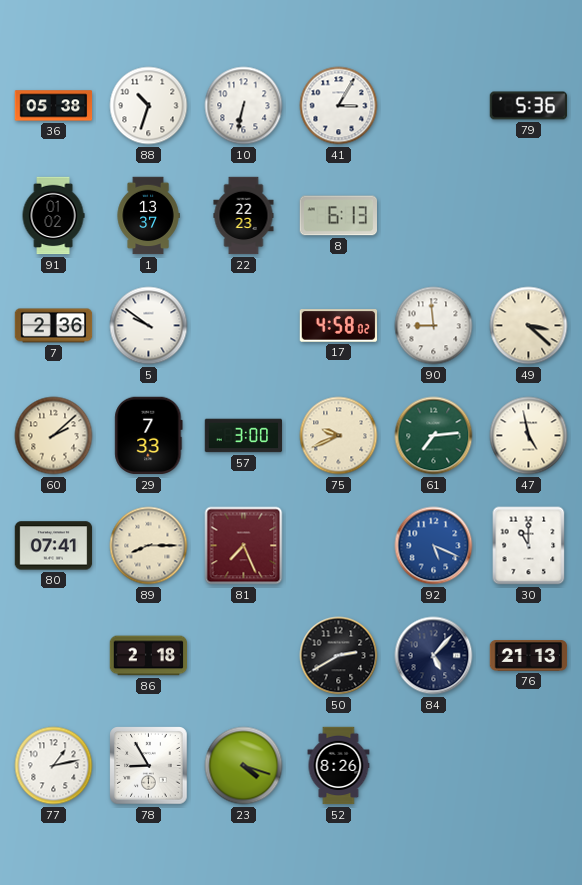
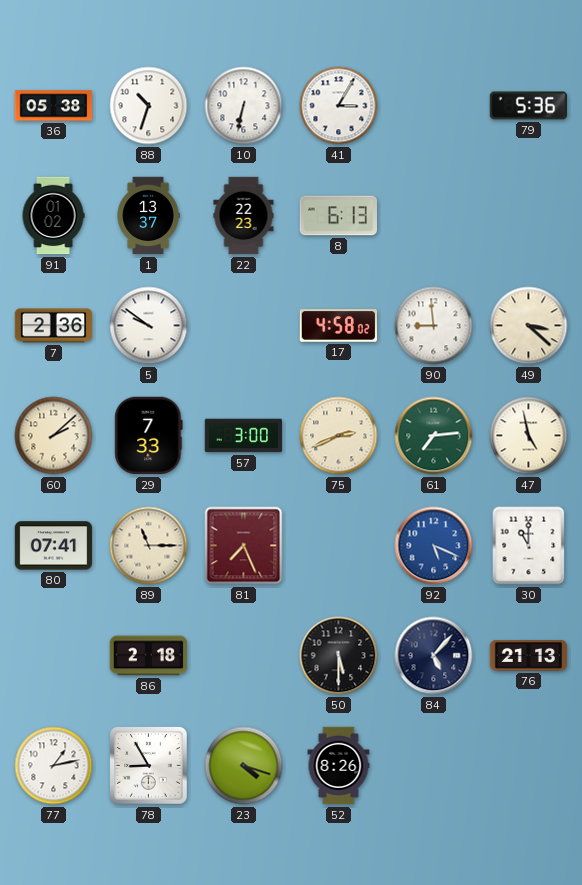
75: 9:41 -> 2:41 (339, 436)
89: 8:15 -> 11:15 (149, 546)
50: 2:40 -> 5:30 (339, 656)
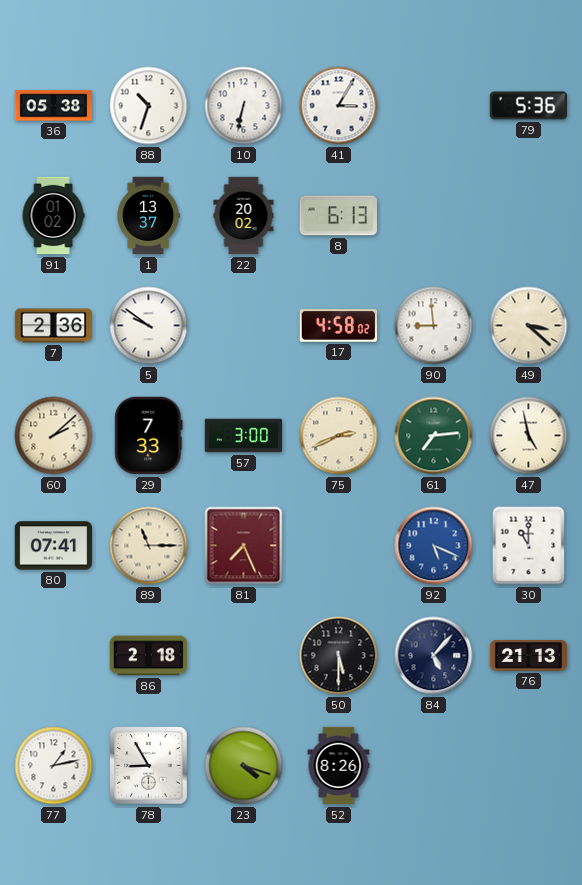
22: 22:23 -> 20:02 (244, 216)
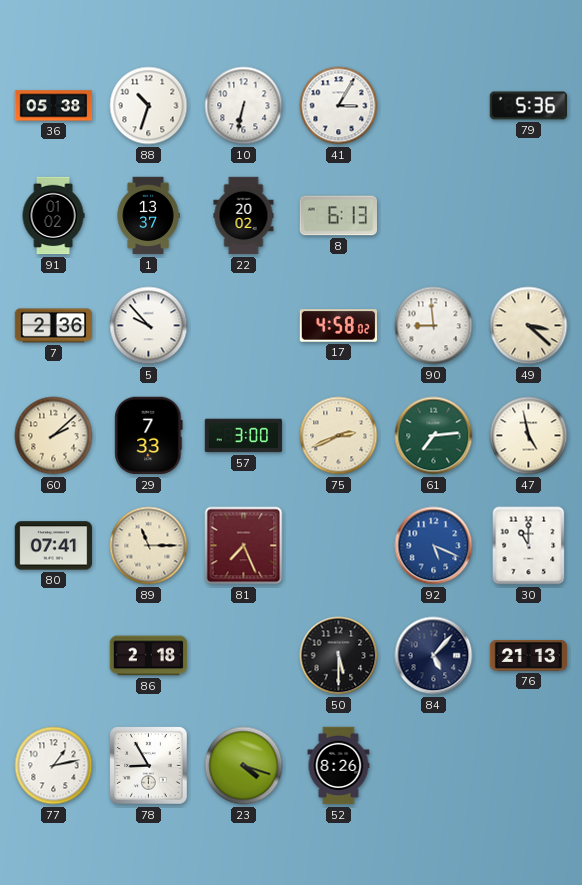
5: 9:51 -> 9:53 (149, 326)
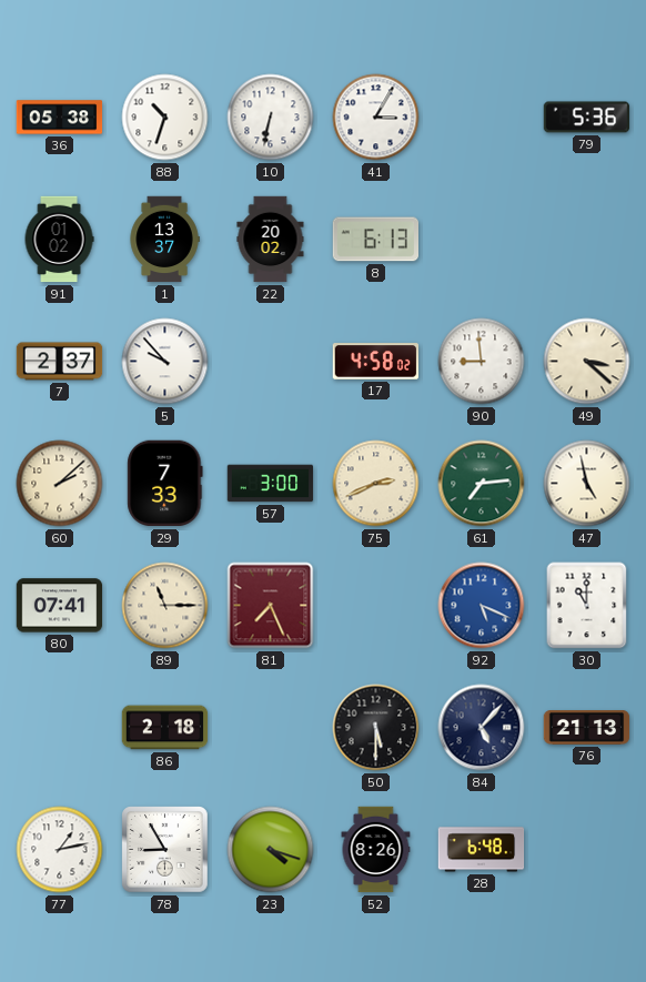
7: 2:36 -> 2:37 (60, 362)
28: none -> 6:48 (482, 850)
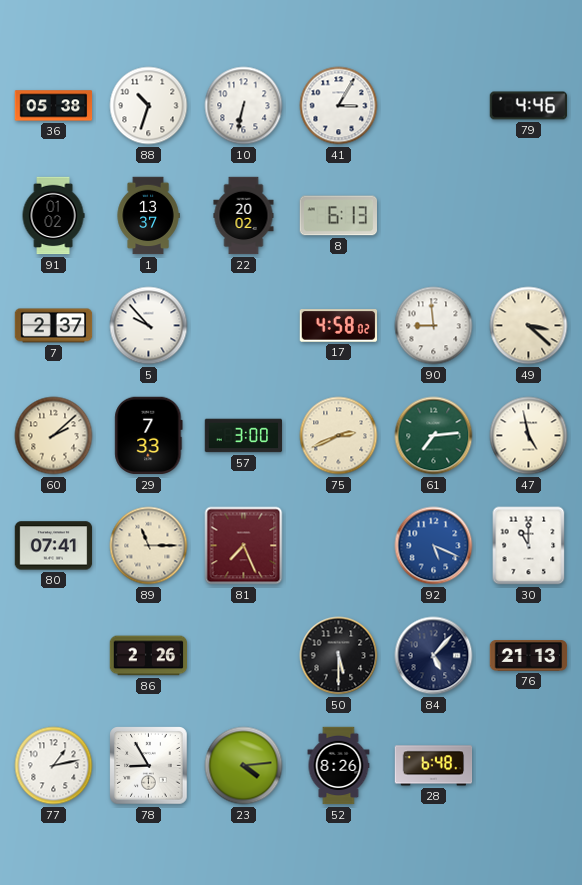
79: 5:36 -> 4:46 (529, 106)
86: 2:18 -> 2:26 (149, 656)
23: 4:18 -> 4:14 (244, 766)
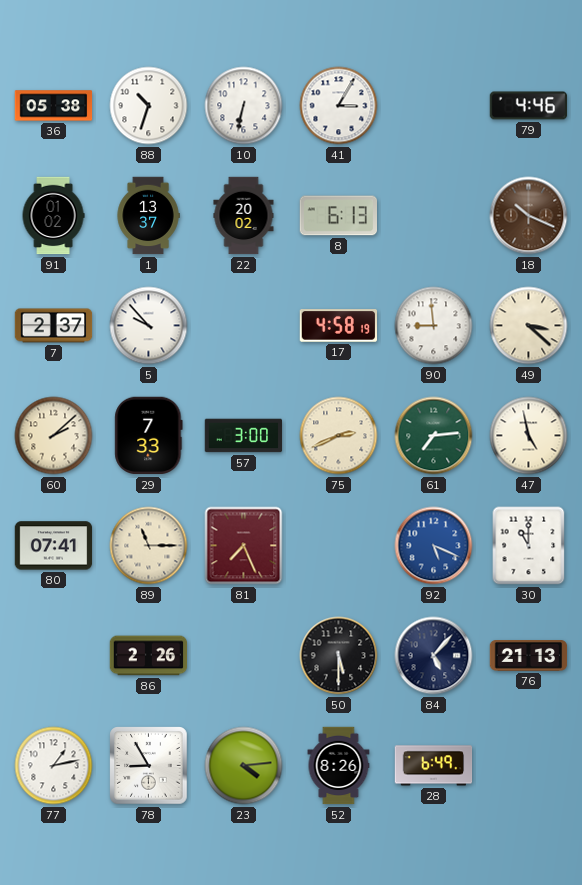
18: none -> 10:19 (529, 216)
17: 4:58:02 -> 4:58:19 (339, 326)
28: 6:48 -> 6:49 (434, 766)
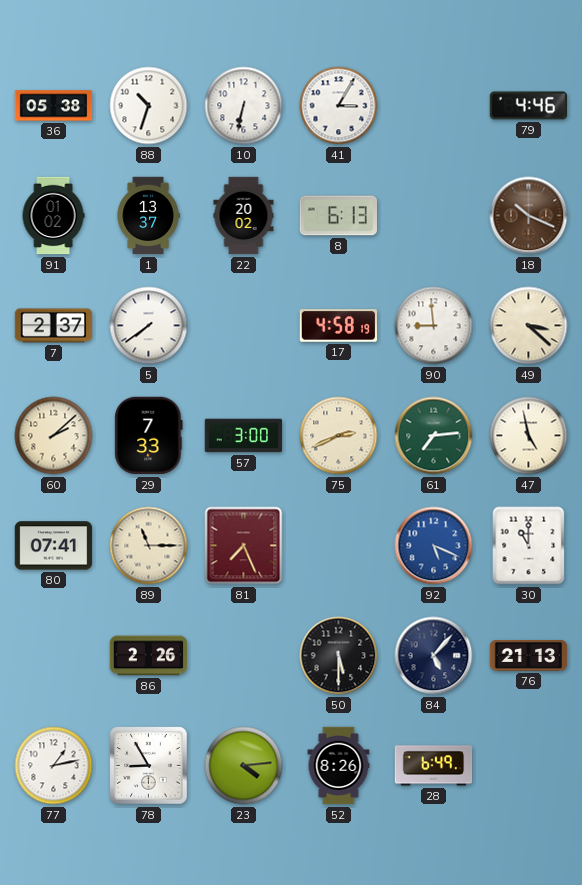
5: 9:53 -> 7:39 (149, 326)
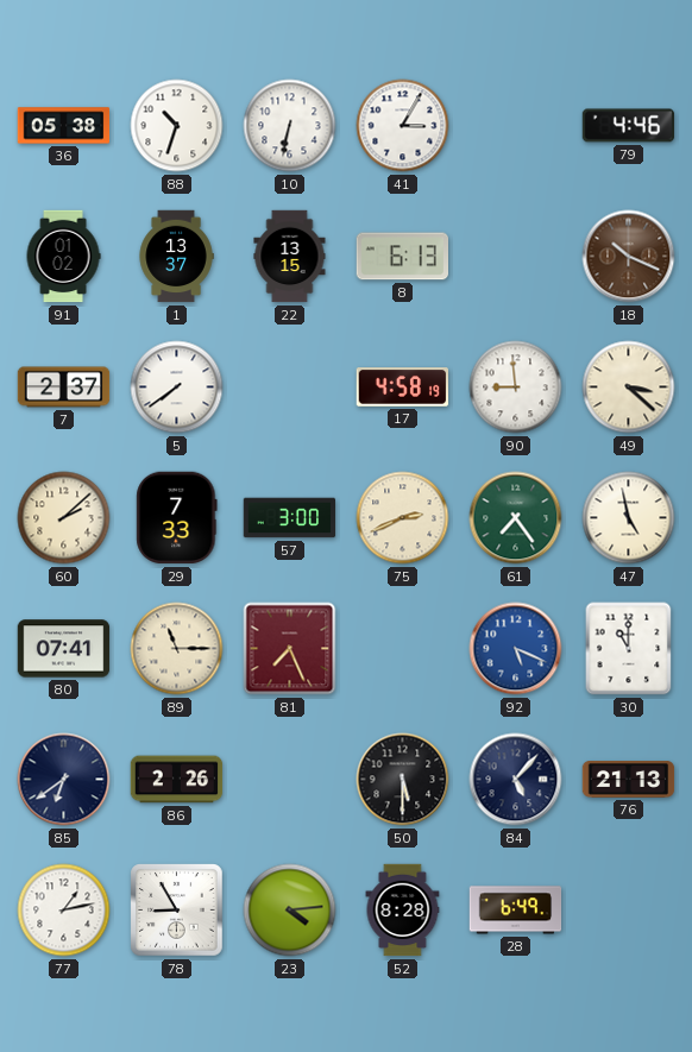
22: 20:02 -> 13:15 (290, 257)
61: 7:14 -> 7:24 (516, 518)
85: none -> 6:39 (64, 780)
52: 8:26 -> 8:28 (403, 911)
